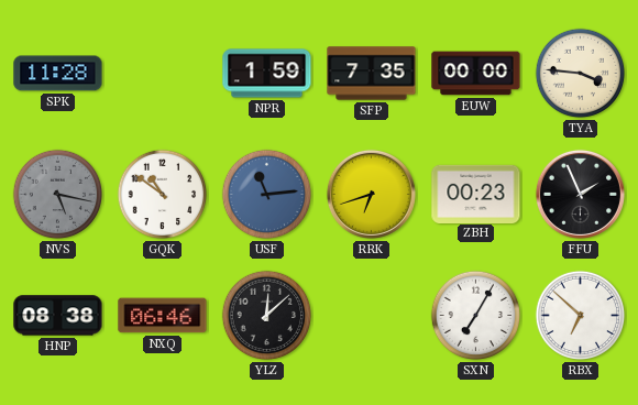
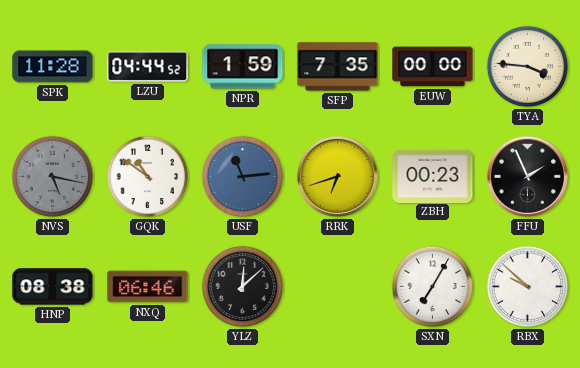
LZU: none -> 04:44 (148, 67)
RBX: 6:52 -> 9:52 (528, 287)
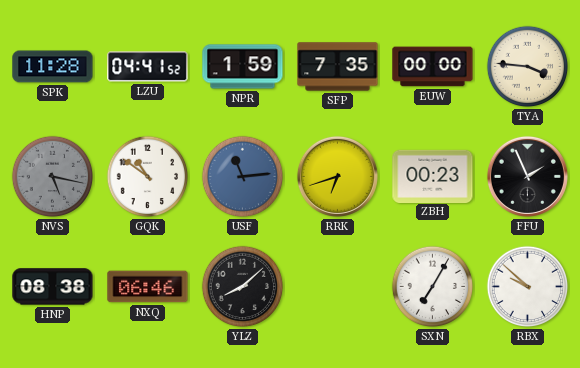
LZU: 04:44 -> 04:41 (148, 67)
YLZ: 12:08 -> 8:08 (243, 287)
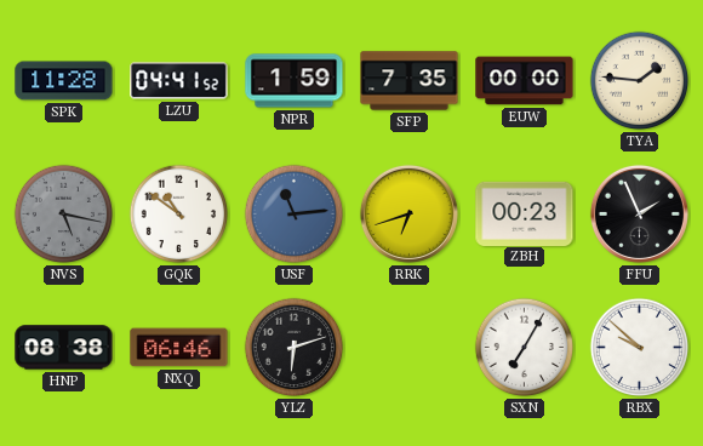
TYA: 3:46 -> 1:46 (640, 81)
YLZ: 8:08 -> 6:12 (295, 348)
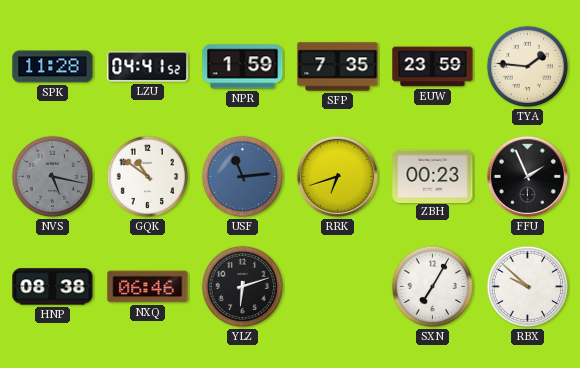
EUW: 00:00 -> 23:59 (433, 67)
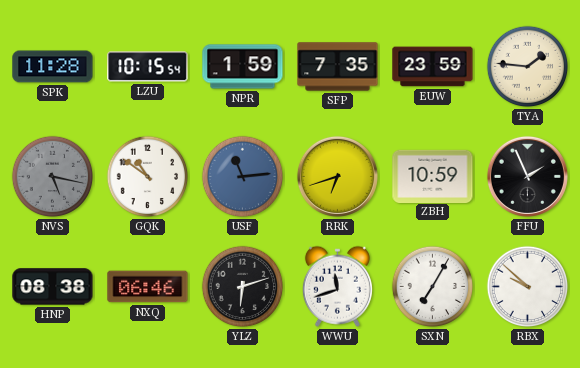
LZU: 04:41 -> 10:15 (148, 67)
ZBH: 00:23 -> 10:59 (433, 176)
WWU: none -> 11:42 (337, 286)
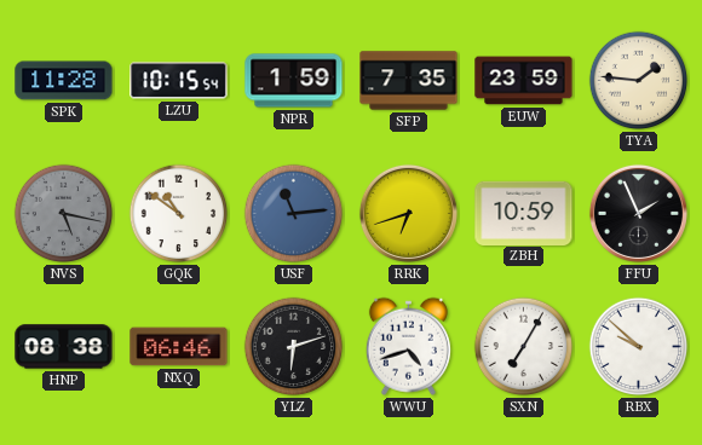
WWU: 11:42 -> 4:42 (408, 346)
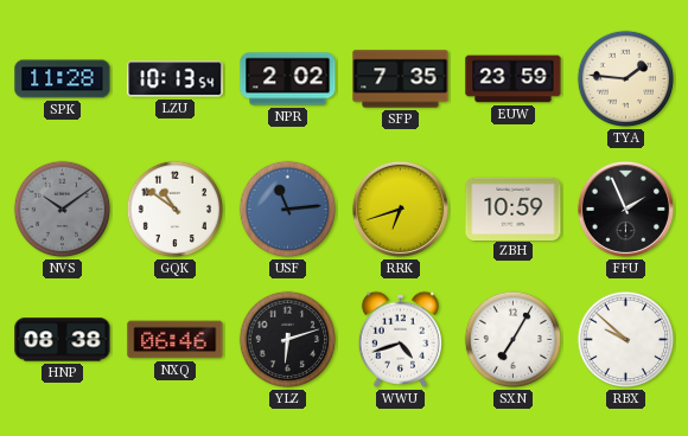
LZU: 10:15 -> 10:13 (176, 79)
NPR: 1:59 -> 2:02 (288, 79)
NVS: 5:17 -> 10:09 (63, 210)
